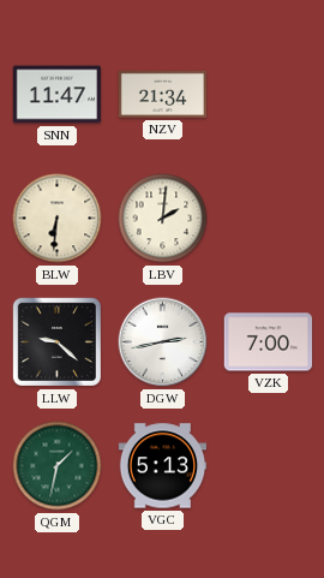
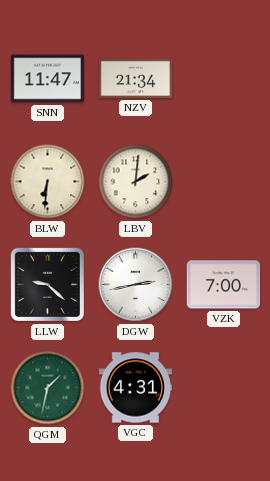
VGC: 5:13 -> 4:31 (136, 388)
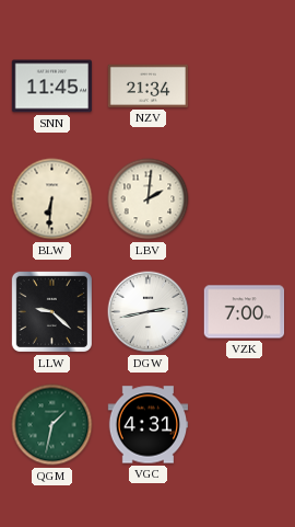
SNN: 11:47 -> 11:45 (52, 87)
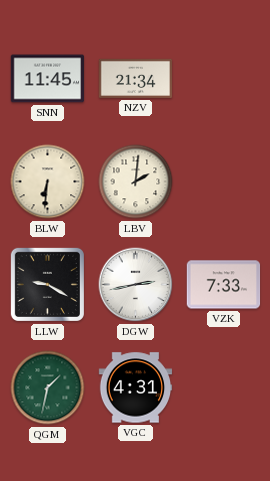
LLW: 9:22 -> 9:20 (47, 284)
VZK: 7:00 -> 7:33 (224, 285)
